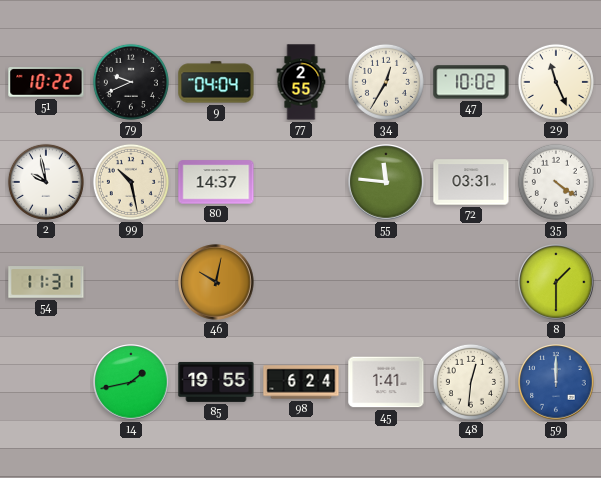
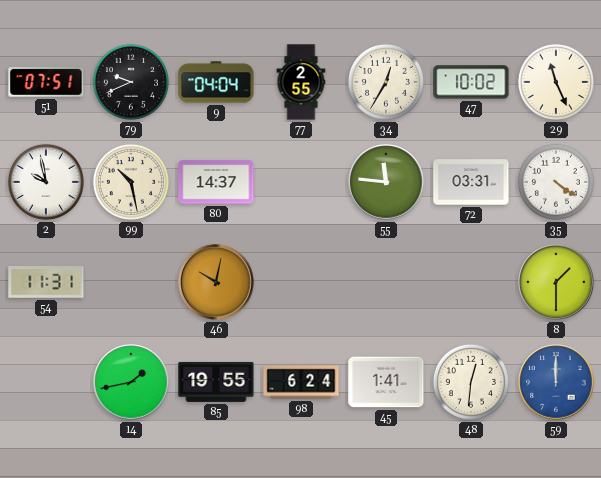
51: 10:22 -> 07:51 (46, 82)
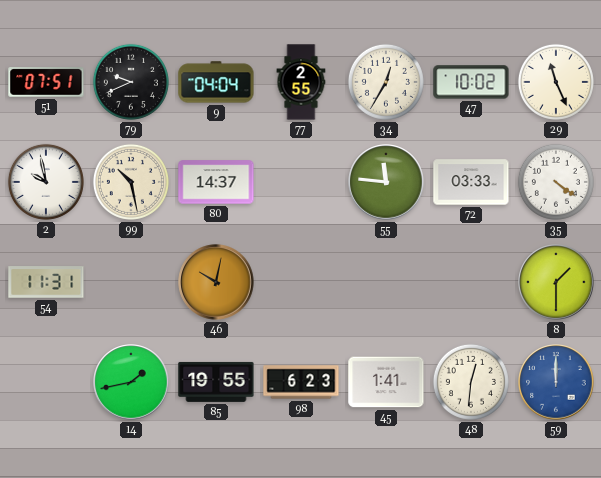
72: 03:31 -> 03:33 (471, 182)
98: 6:24 -> 6:23 (301, 382)
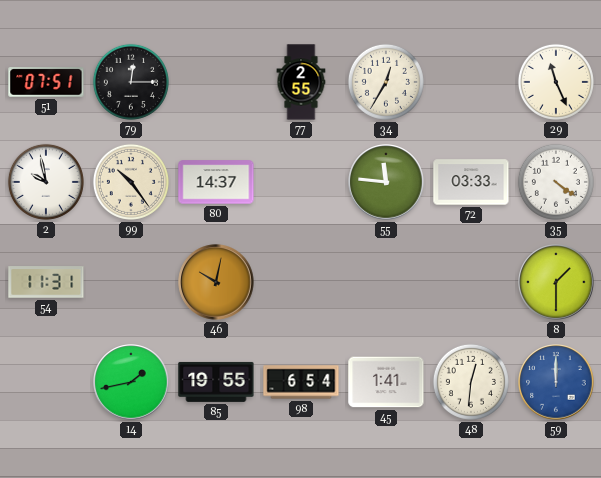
79: 9:41 -> 12:15 (131, 82)
9: 04:04 -> none (216, 82)
47: 10:02 -> none (471, 82)
99: 10:28 -> 10:24 (131, 182)
98: 6:23 -> 6:54 (301, 382)
